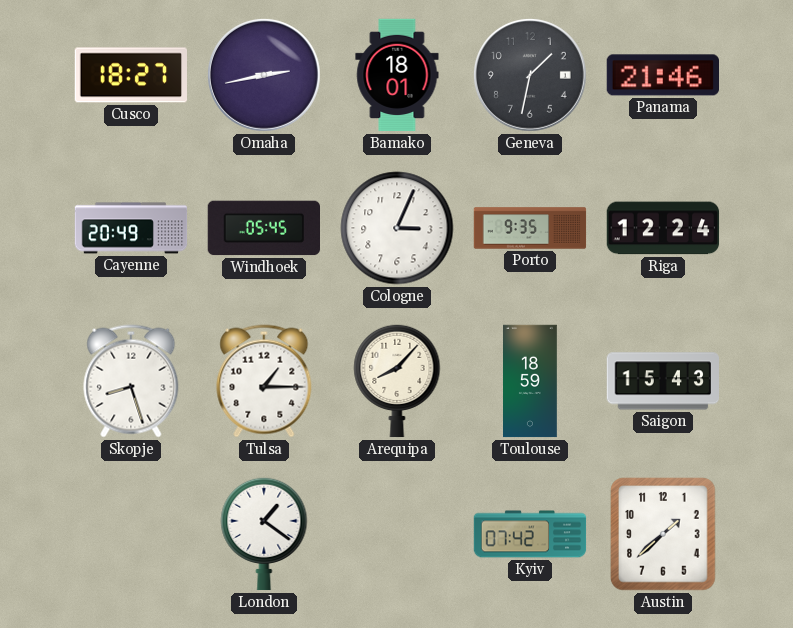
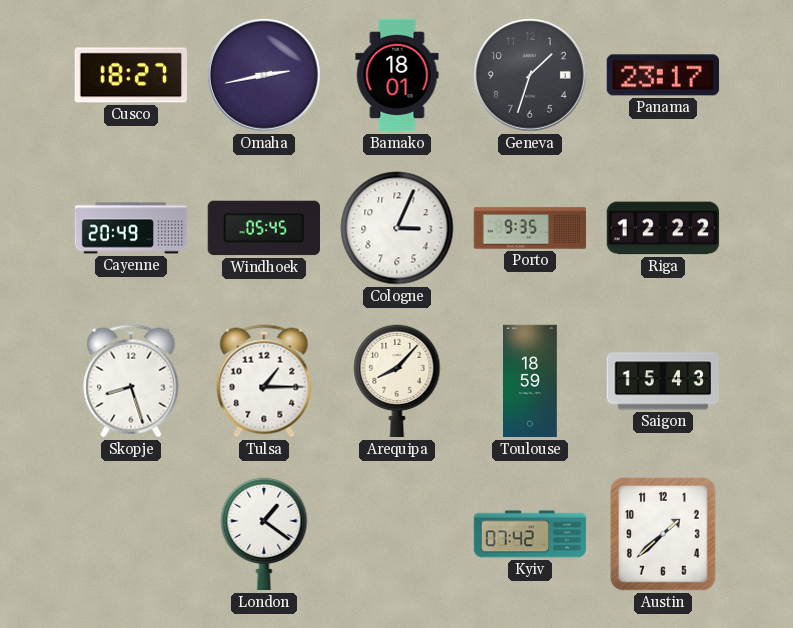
Geneva: 1:32 -> 1:33 (530, 75)
Panama: 21:46 -> 23:17 (662, 75)
Riga: 12:24 -> 12:22 (663, 228)
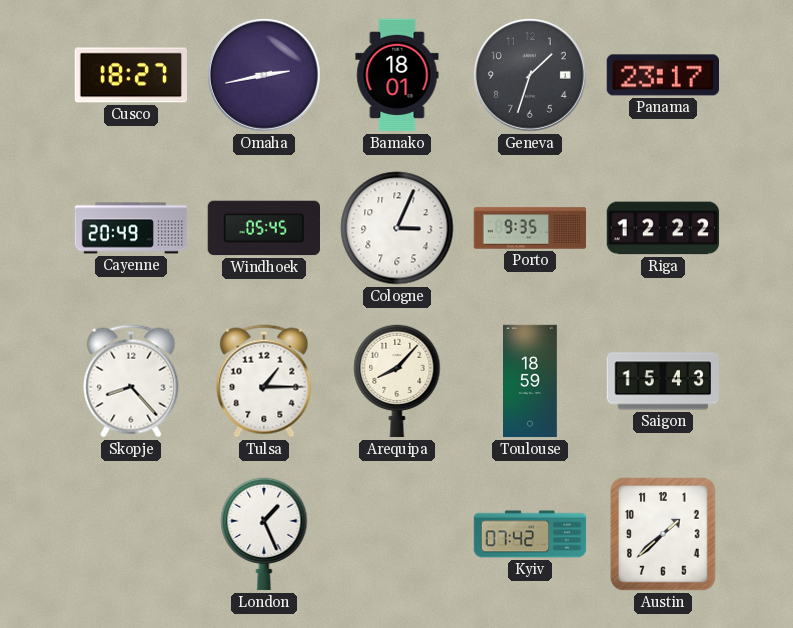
Skopje: 8:27 -> 8:23 (131, 381)
London: 1:21 -> 1:26 (264, 534)
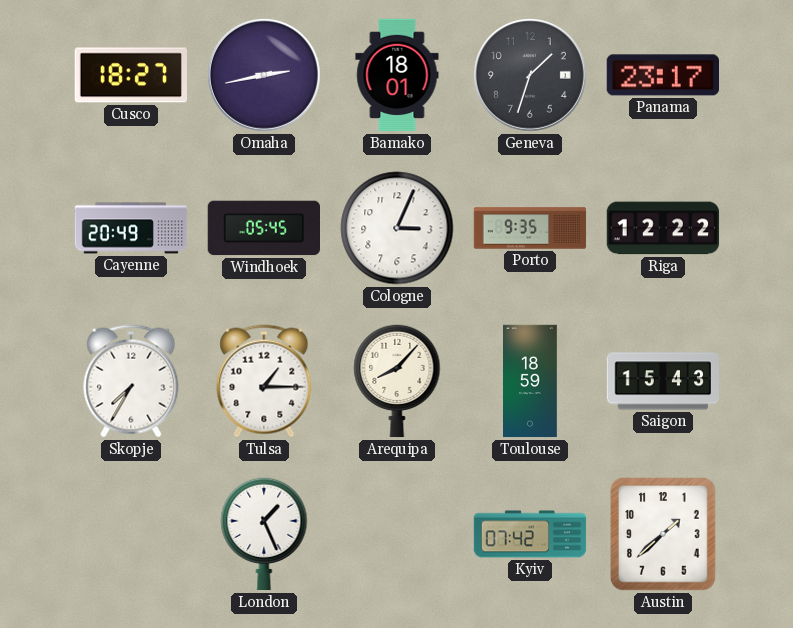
Skopje: 8:23 -> 7:35 (131, 381)
